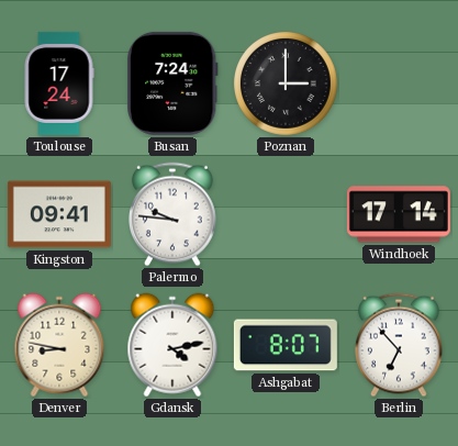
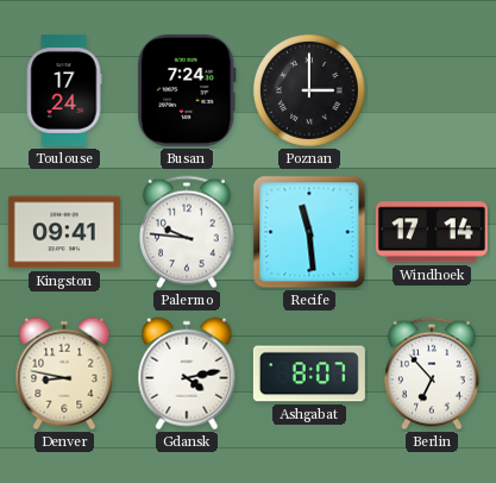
Recife: none -> 11:29 (309, 232)
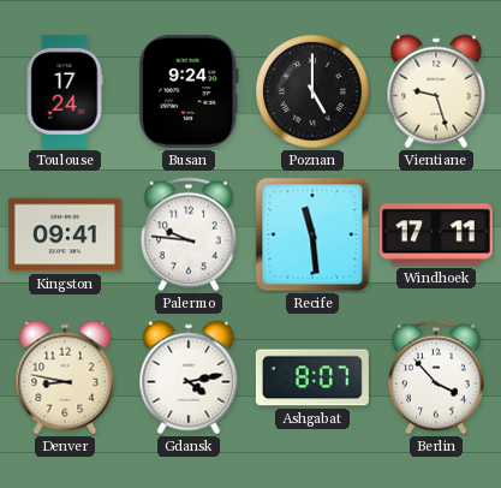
Busan: 7:24 -> 9:24 (189, 91)
Poznan: 3:00 -> 5:00 (314, 93)
Vientiane: none -> 9:27 (436, 91)
Windhoek: 17:14 -> 17:11 (436, 234)
Berlin: 6:53 -> 3:53 (437, 377)
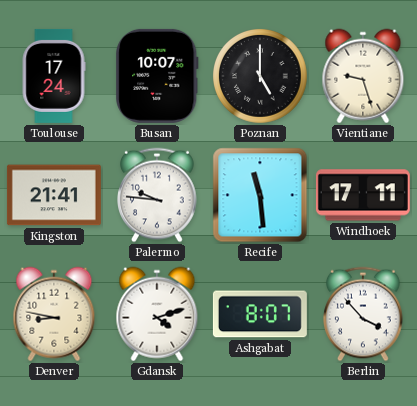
Busan: 9:24 -> 10:07 (157, 76)
Kingston: 09:41 -> 21:41 (54, 195)
Gdansk: 4:13 -> 4:12 (157, 314)
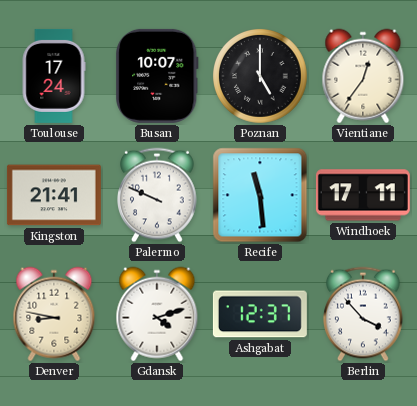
Vientiane: 9:27 -> 12:36 (363, 76)
Palermo: 9:46 -> 9:49 (158, 195)
Ashgabat: 8:07 -> 12:37 (260, 314)
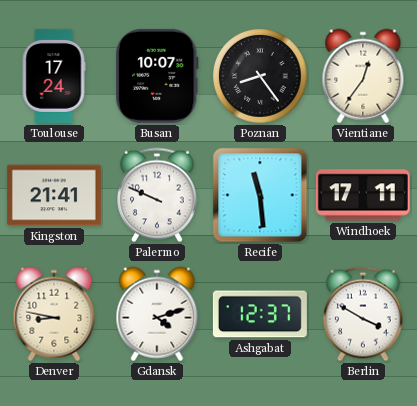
Poznan: 5:00 -> 8:24 (261, 77)
Berlin: 3:53 -> 3:50 (364, 314)
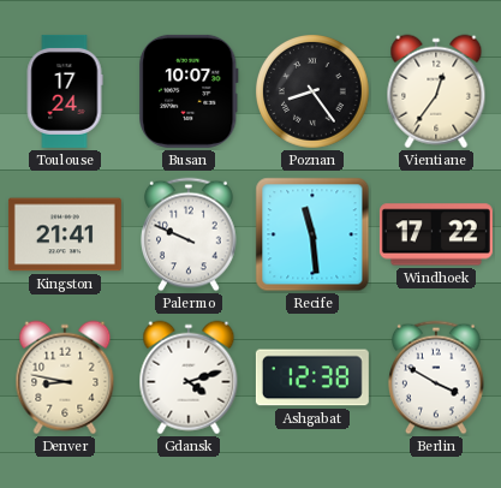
Windhoek: 17:11 -> 17:22 (436, 234)
Ashgabat: 12:37 -> 12:38 (312, 377)
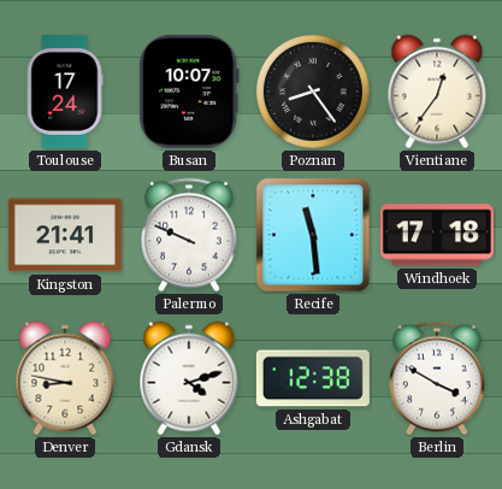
Windhoek: 17:22 -> 17:18 (437, 235)
